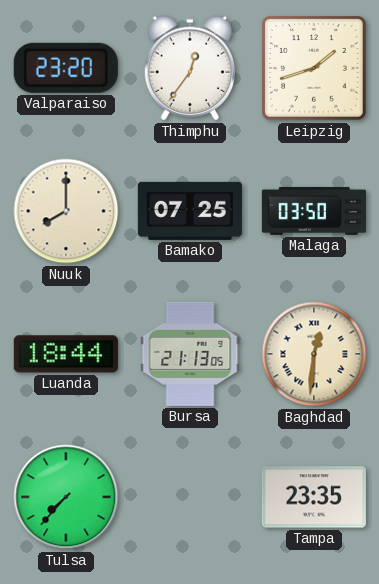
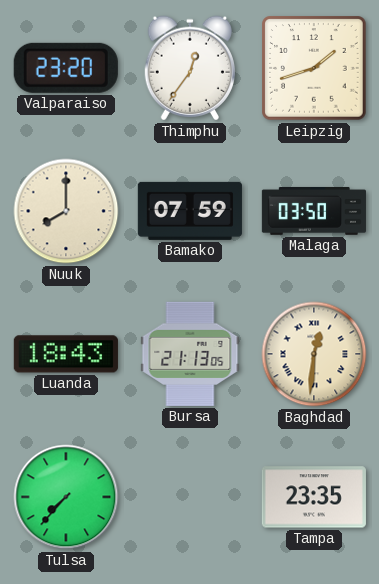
Bamako: 07:25 -> 07:59 (190, 211)
Luanda: 18:44 -> 18:43 (66, 354)
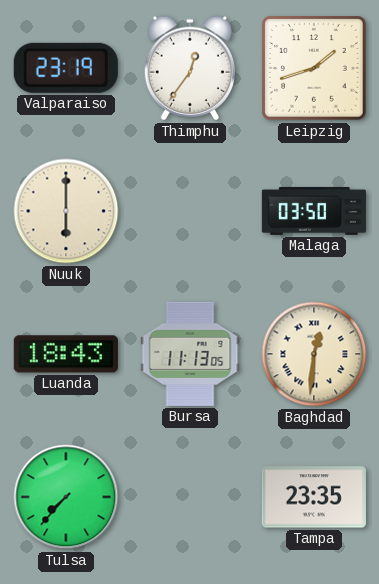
Valparaiso: 23:20 -> 23:19 (66, 68)
Nuuk: 8:00 -> 6:00 (66, 211)
Bamako: 07:59 -> none (190, 211)
Bursa: 21:13 -> 11:13 (190, 354)
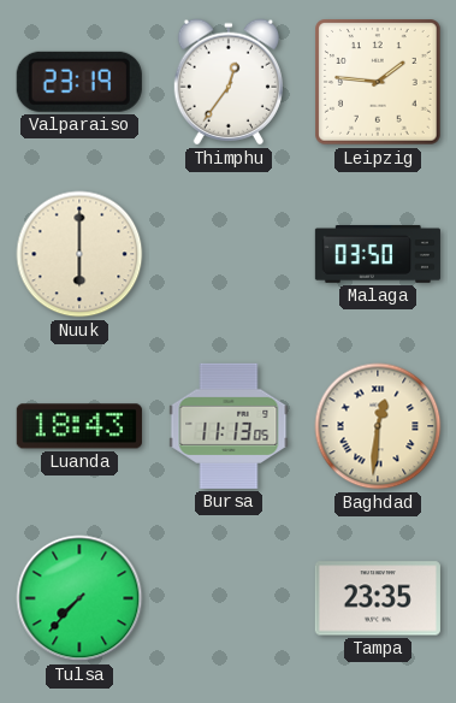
Leipzig: 1:42 -> 1:46 (378, 82)
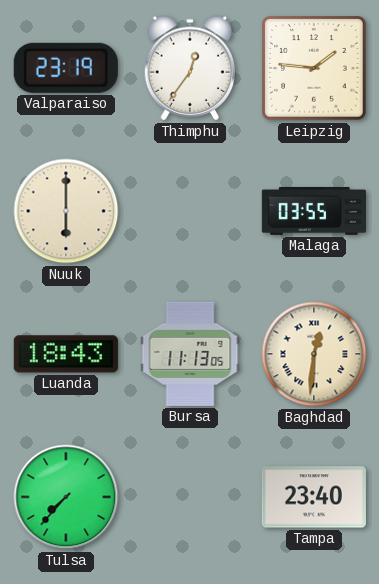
Malaga: 03:50 -> 03:55 (314, 211)
Tampa: 23:35 -> 23:40 (314, 497)
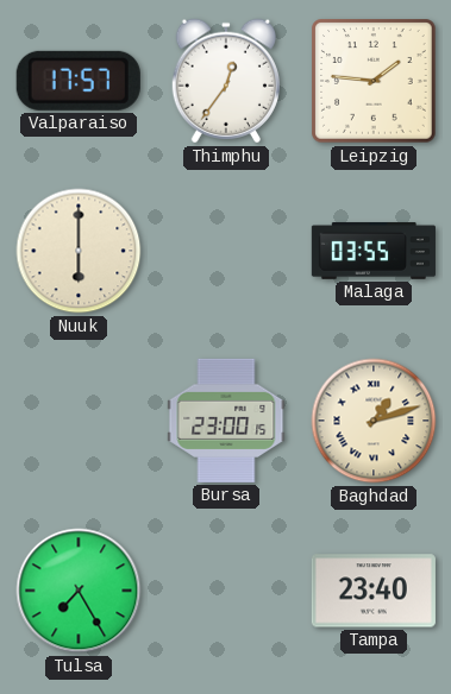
Valparaiso: 23:19 -> 17:57 (79, 81)
Luanda: 18:43 -> none (66, 354)
Bursa: 11:13 -> 23:00 (226, 421)
Baghdad: 12:31 -> 1:12 (374, 421)
Tulsa: 7:37 -> 7:25 (79, 591)
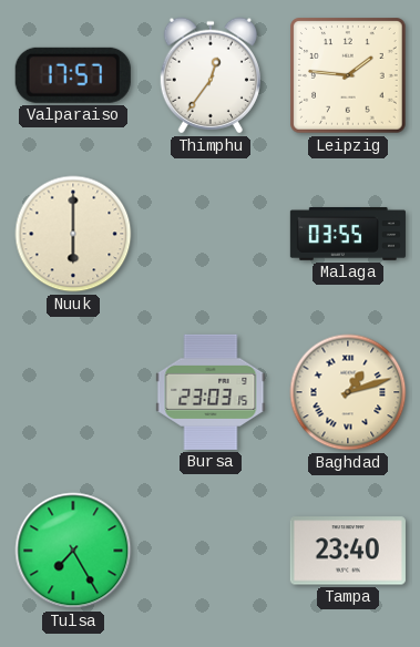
Bursa: 23:00 -> 23:03 (211, 392)
